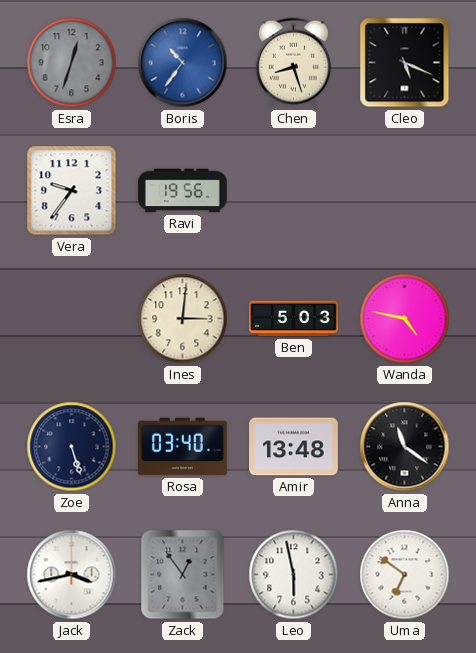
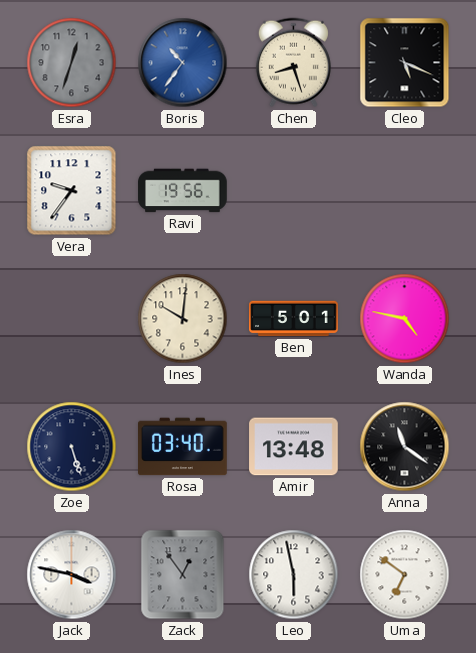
Ines: 3:01 -> 10:01 (183, 319)
Ben: 5:03 -> 5:01 (294, 319)
Jack: 3:43 -> 3:47 (72, 575)
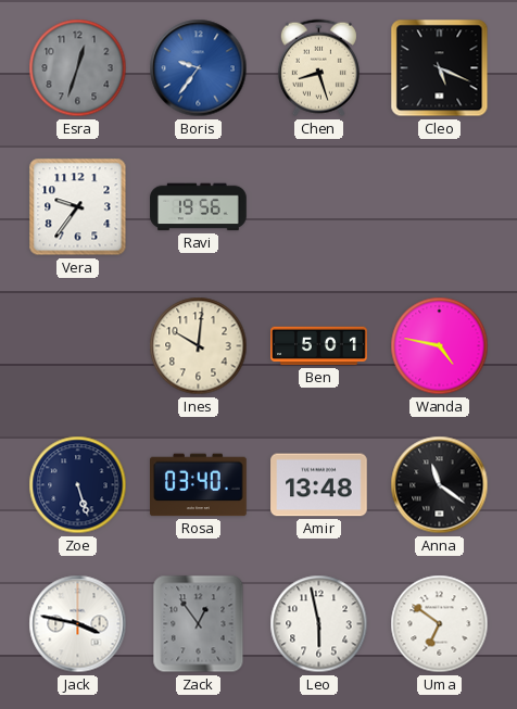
Boris: 10:36 -> 9:36 (199, 68)
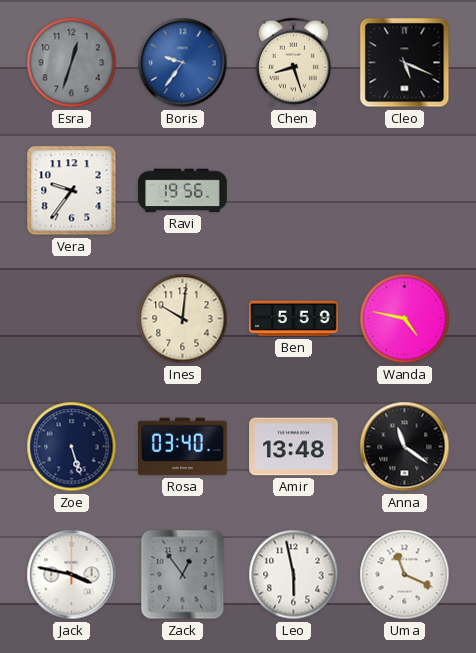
Ben: 5:01 -> 5:59 (294, 319)
Uma: 6:51 -> 11:19 (405, 575)
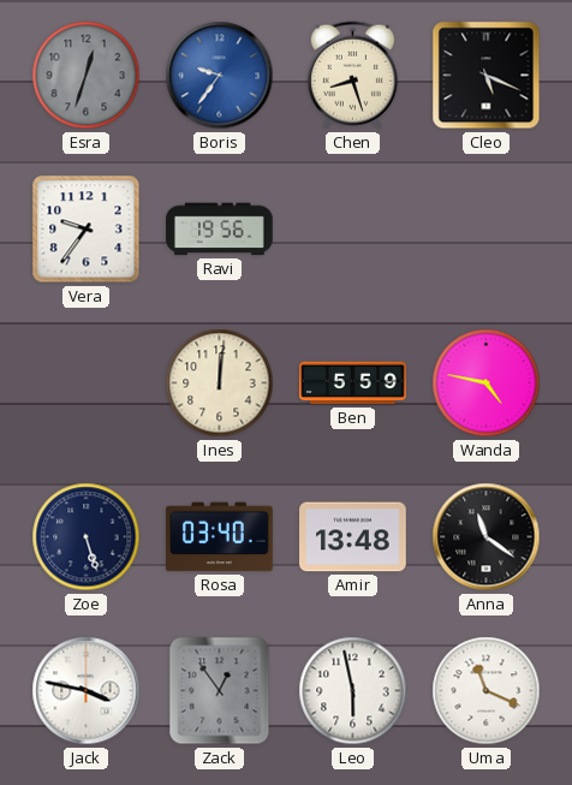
Ines: 10:01 -> 12:01 (220, 383)
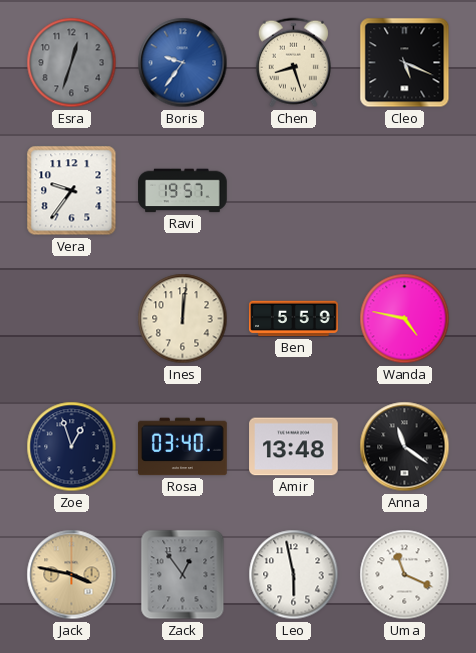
Ravi: 19:56 -> 19:57 (183, 191)
Zoe: 5:27 -> 12:57 (72, 447)
Jack dial: white -> champagne (72, 575)
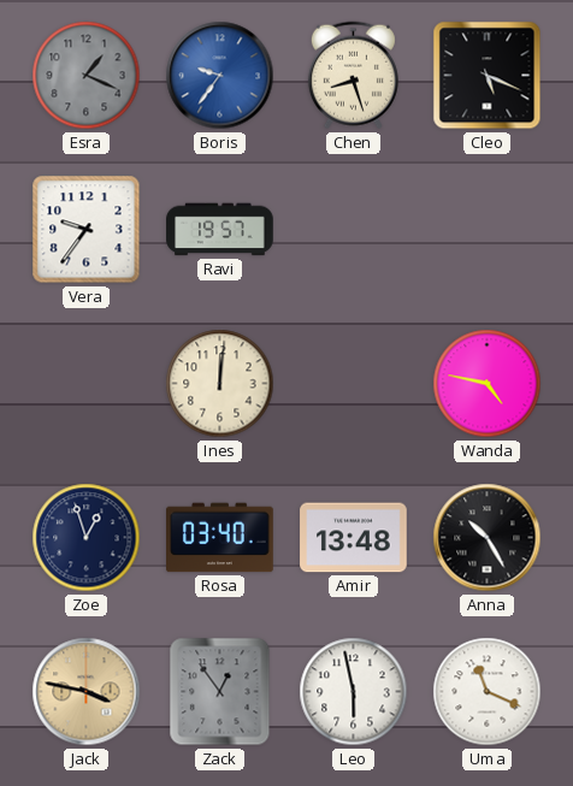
Esra: 12:33 -> 1:19 (87, 76)
Ben: 5:59 -> none (294, 319)
Anna: 11:21 -> 10:25 (488, 538)
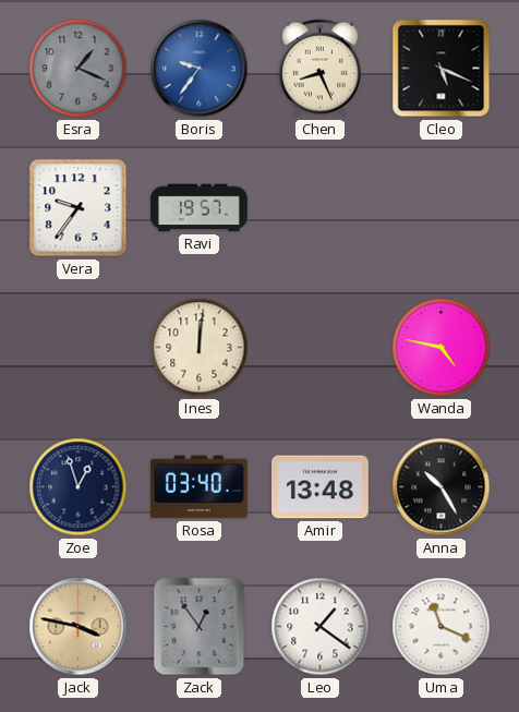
Chen: 8:27 -> 8:26 (319, 69)
Leo: 5:58 -> 1:21 (321, 627)
